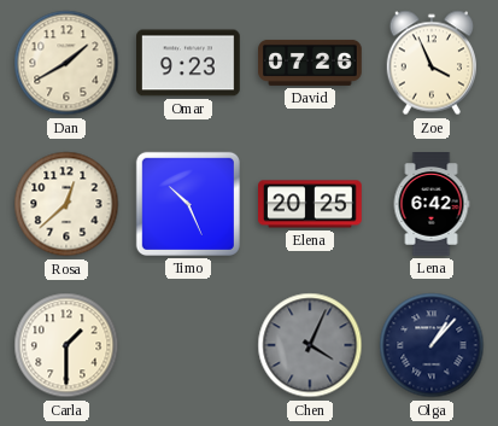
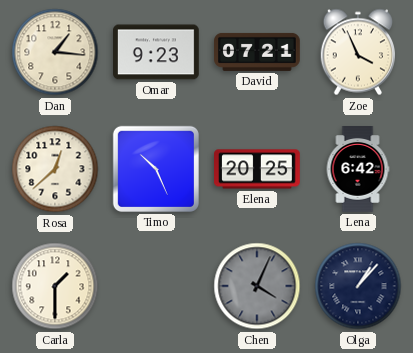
Dan: 1:40 -> 1:16 (55, 52)
David: 07:26 -> 07:21 (257, 52)
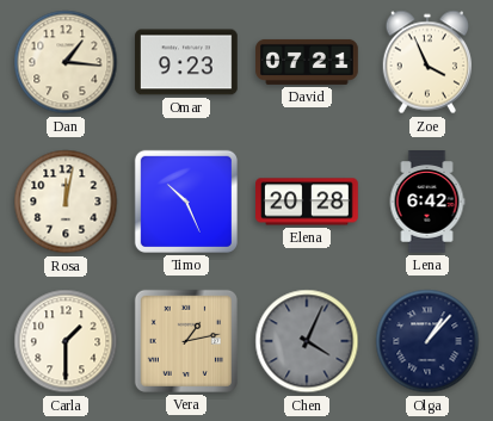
Rosa: 12:38 -> 12:02 (66, 202)
Elena: 20:25 -> 20:28 (308, 202)
Vera: none -> 1:13 (186, 341)
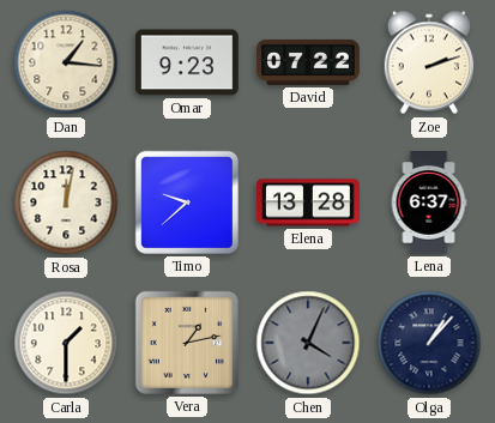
David: 07:21 -> 07:22 (308, 62)
Zoe: 3:56 -> 2:12 (428, 62)
Timo: 10:26 -> 9:38 (187, 203)
Elena: 20:28 -> 13:28 (309, 203)
Lena: 6:42 -> 6:37 (429, 204)
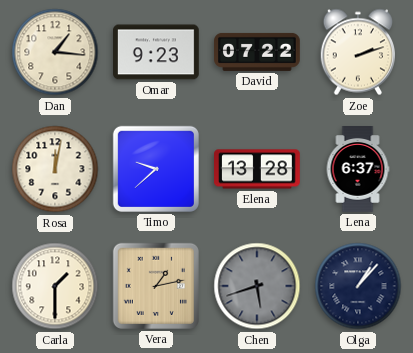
Chen: 4:04 -> 5:42 (257, 286)
